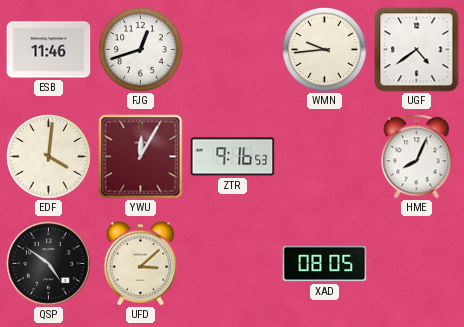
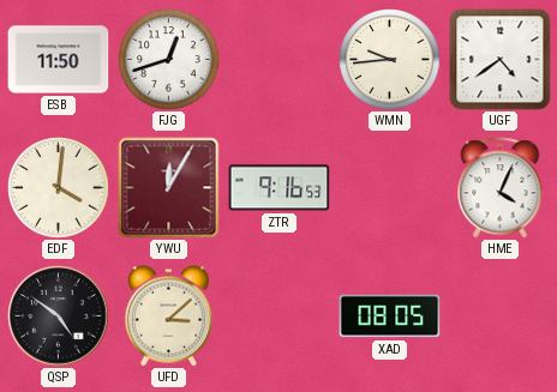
ESB: 11:46 -> 11:50 (59, 60)
HME: 8:04 -> 4:04 (501, 188)
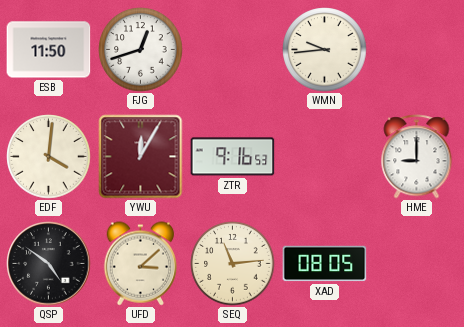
UGF: 4:39 -> none (501, 60)
HME: 4:04 -> 9:00 (417, 157)
SEQ: none -> 11:14 (233, 264)
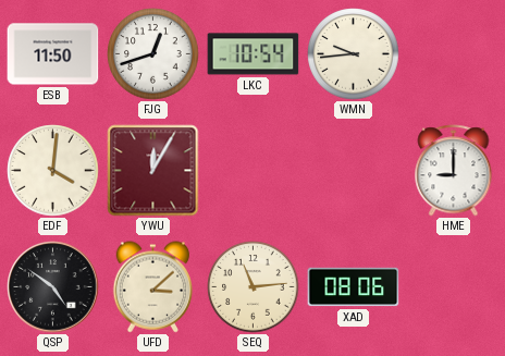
LKC: none -> 10:54 (254, 54)
ZTR: 9:16 -> none (233, 157)
XAD: 08:05 -> 08:06 (354, 287)
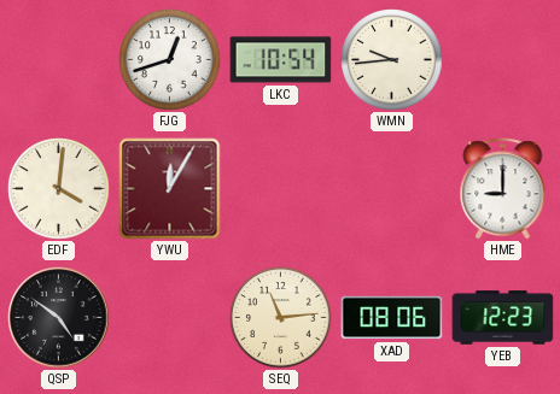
ESB: 11:50 -> none (53, 54)
UFD: 3:08 -> none (153, 287)
YEB: none -> 12:23 (503, 318)
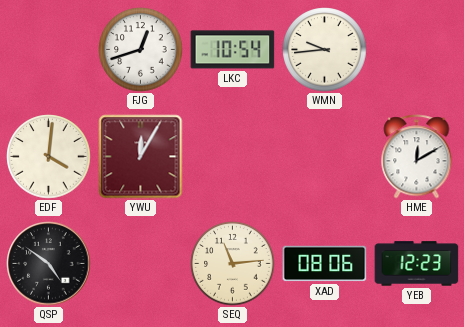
HME: 9:00 -> 12:10 (417, 157)
